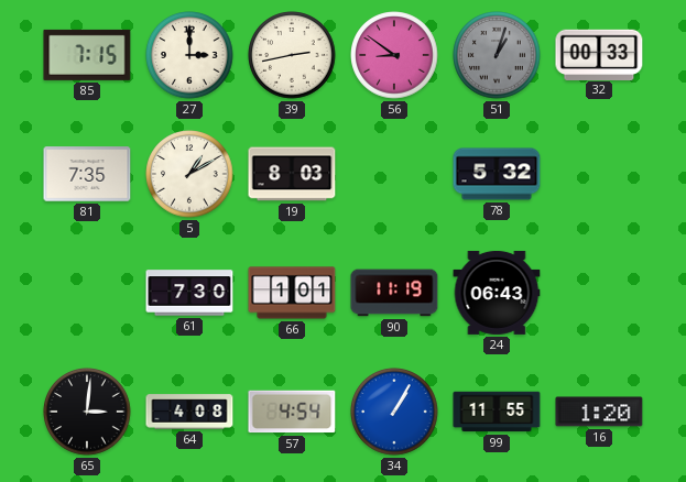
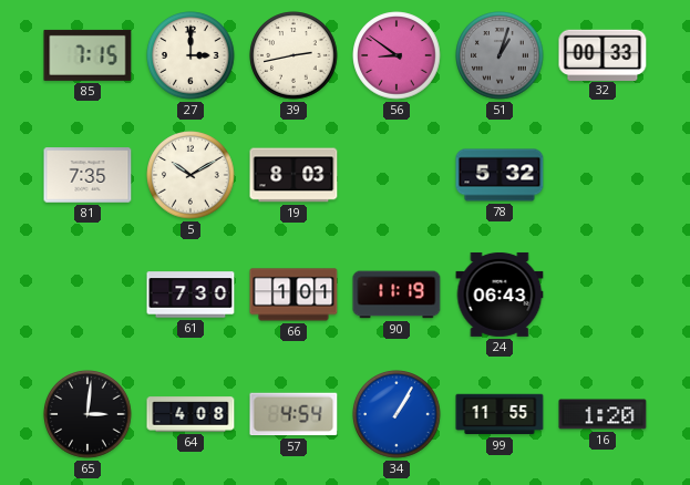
5: 1:10 -> 10:10 (190, 175)
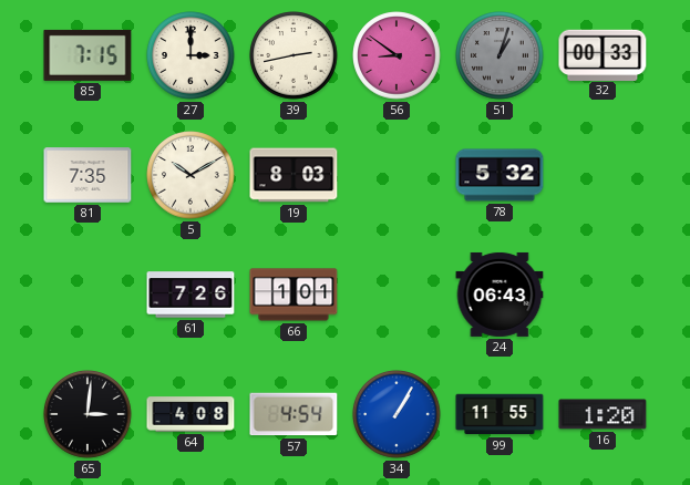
61: 7:30 -> 7:26 (190, 295)
90: 11:19 -> none (397, 295)
